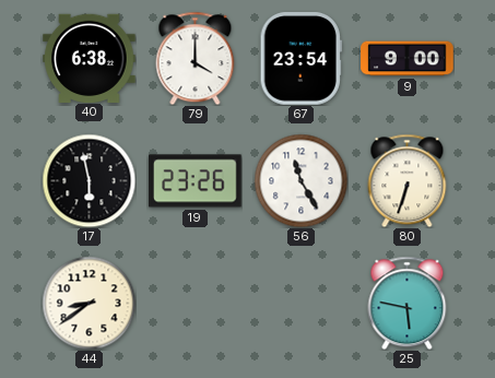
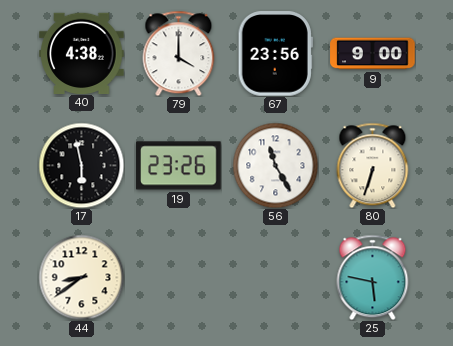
40: 6:38 -> 4:38 (82, 53)
67: 23:54 -> 23:56 (275, 54)
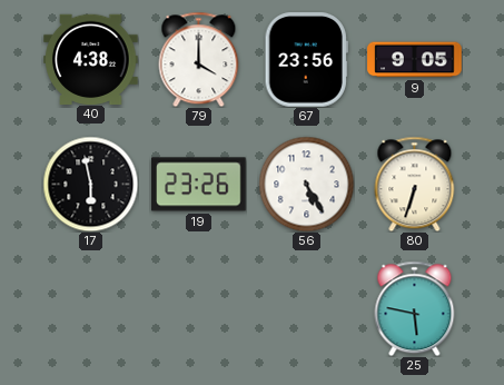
9: 9:00 -> 9:05 (415, 60)
56: 11:25 -> 5:25 (306, 184)
44: 8:39 -> none (81, 277)
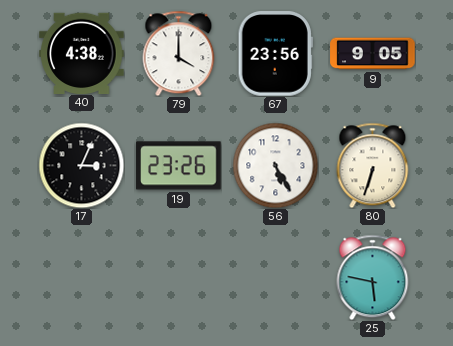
17: 5:58 -> 3:04 (81, 165)
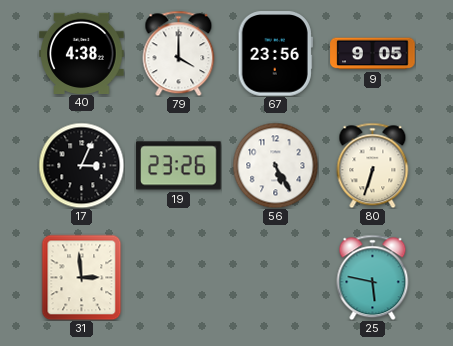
31: none -> 2:59 (82, 277)
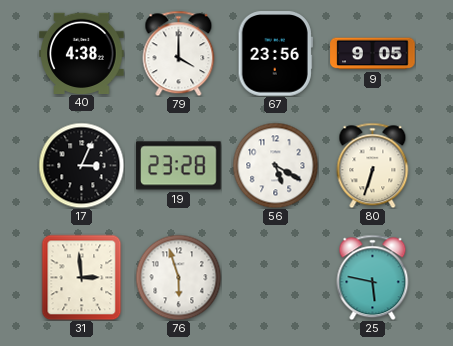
19: 23:26 -> 23:28 (179, 166)
56: 5:25 -> 5:20 (275, 165)
76: none -> 5:57 (178, 277)
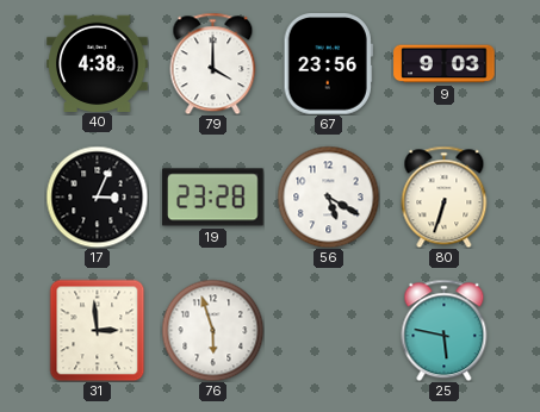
9: 9:05 -> 9:03 (445, 64)
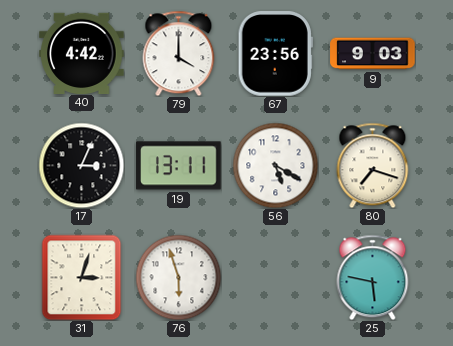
40: 4:38 -> 4:42 (82, 53)
19: 23:28 -> 13:11 (179, 166)
80: 6:33 -> 7:18 (373, 165)
31: 2:59 -> 3:03 (82, 277)
